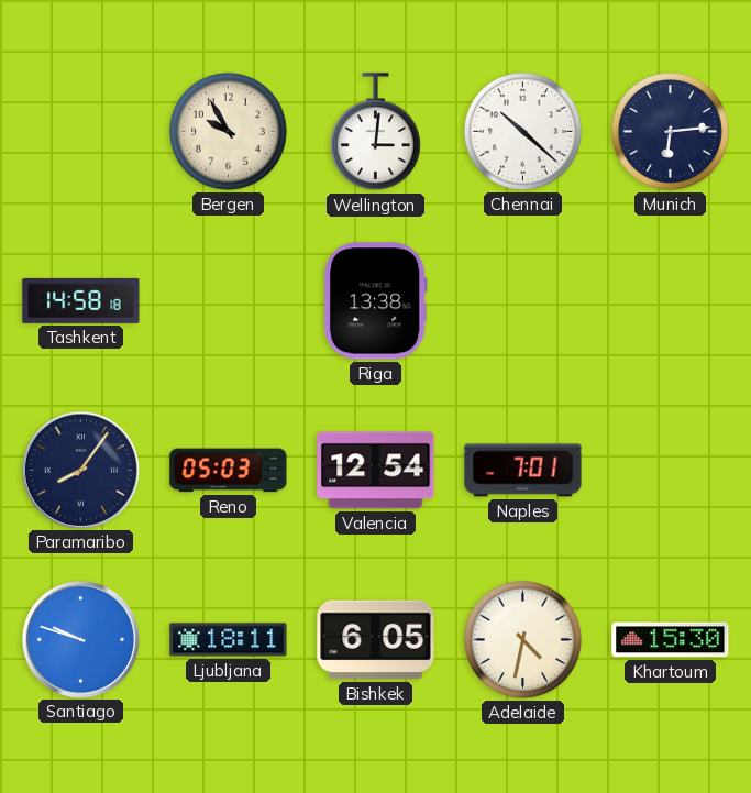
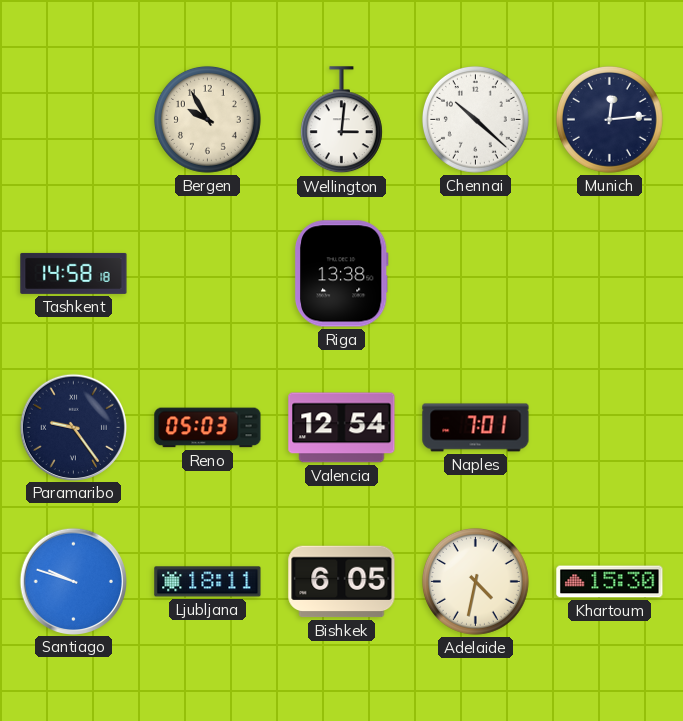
Munich: 6:14 -> 12:14 (609, 119)
Paramaribo: 8:06 -> 9:24 (73, 427)
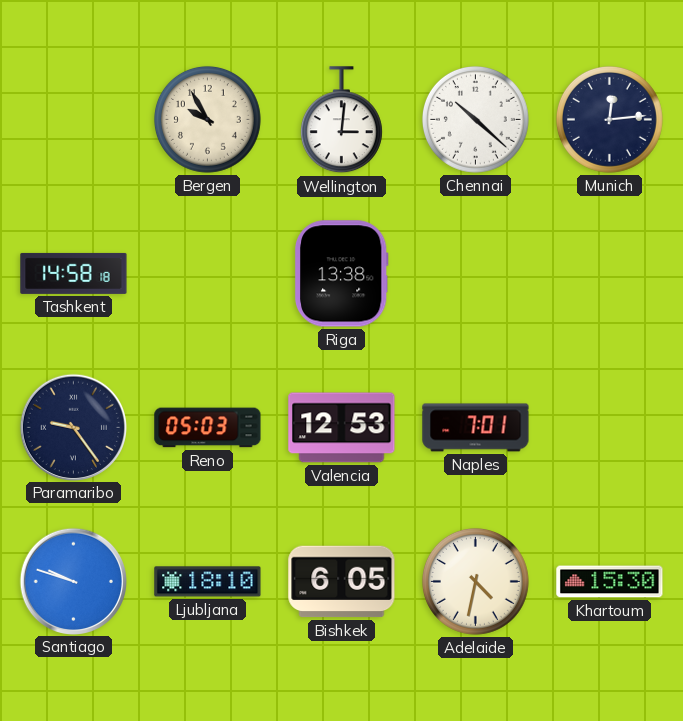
Valencia: 12:54 -> 12:53 (342, 428)
Ljubljana: 18:11 -> 18:10 (208, 582)
